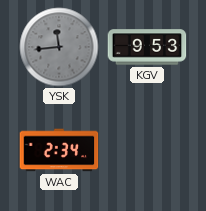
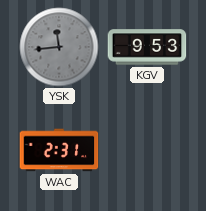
WAC: 2:34 -> 2:31 (59, 150)
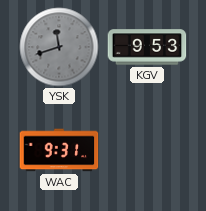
YSK: 11:44 -> 11:42 (59, 47)
WAC: 2:31 -> 9:31 (59, 150)
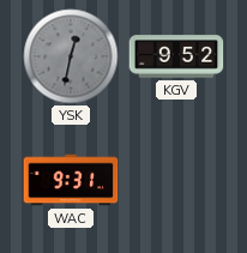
YSK: 11:42 -> 12:32 (71, 56)
KGV: 9:53 -> 9:52 (176, 56)
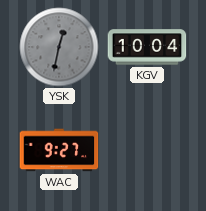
KGV: 9:52 -> 10:04 (147, 47)
WAC: 9:31 -> 9:27 (59, 150)
